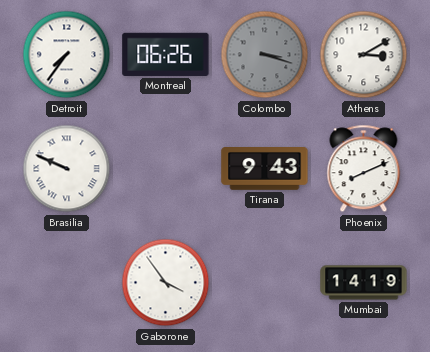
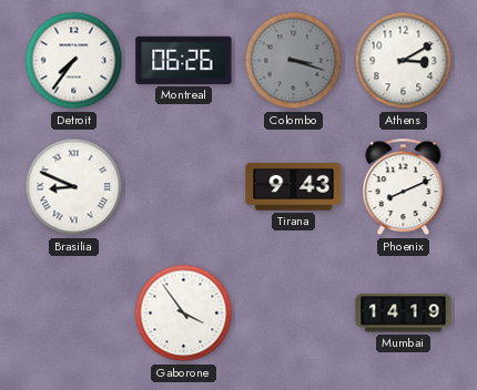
Brasilia: 9:49 -> 8:49 (74, 187)
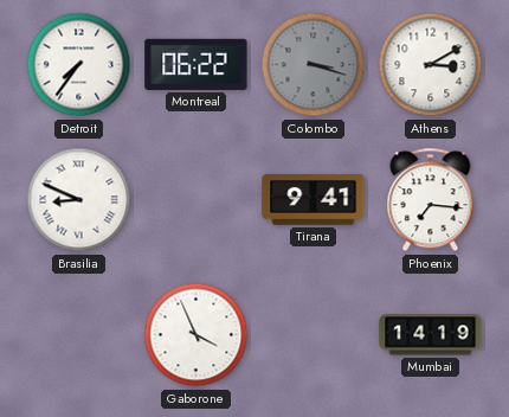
Montreal: 06:26 -> 06:22 (196, 64)
Tirana: 9:43 -> 9:41 (314, 200)
Phoenix: 8:11 -> 7:16 (431, 200)
Gaborone: 3:54 -> 3:56 (196, 335)
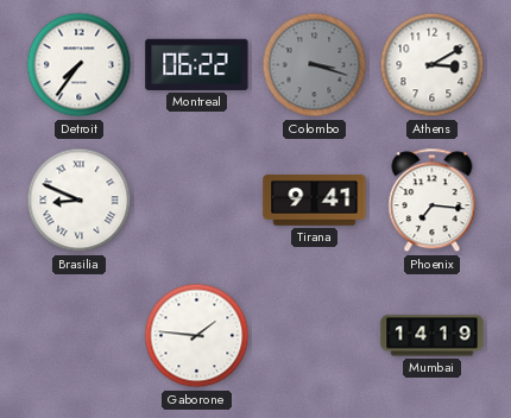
Gaborone: 3:56 -> 1:46 (197, 336)
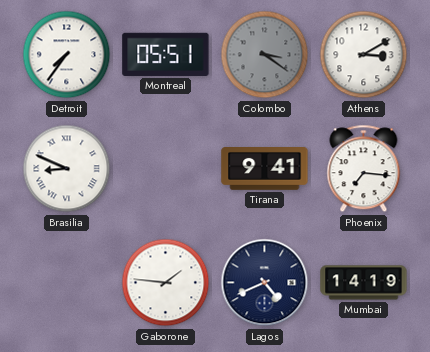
Montreal: 06:22 -> 05:51 (166, 54)
Colombo: 3:18 -> 3:21 (265, 55)
Lagos: none -> 4:41 (265, 283)
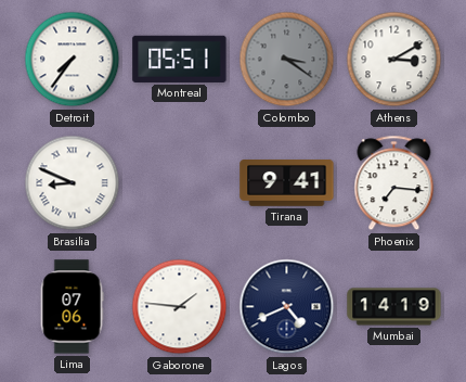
Lima: none -> 07:06 (72, 307)
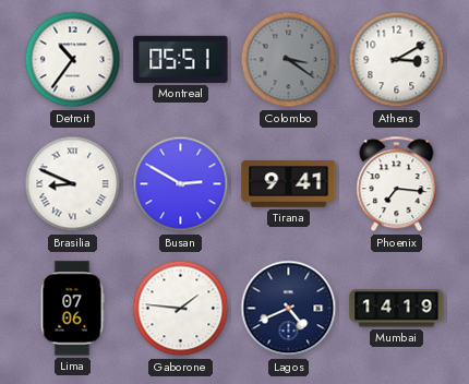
Detroit: 7:36 -> 10:36 (73, 60)
Busan: none -> 2:50 (181, 184)
